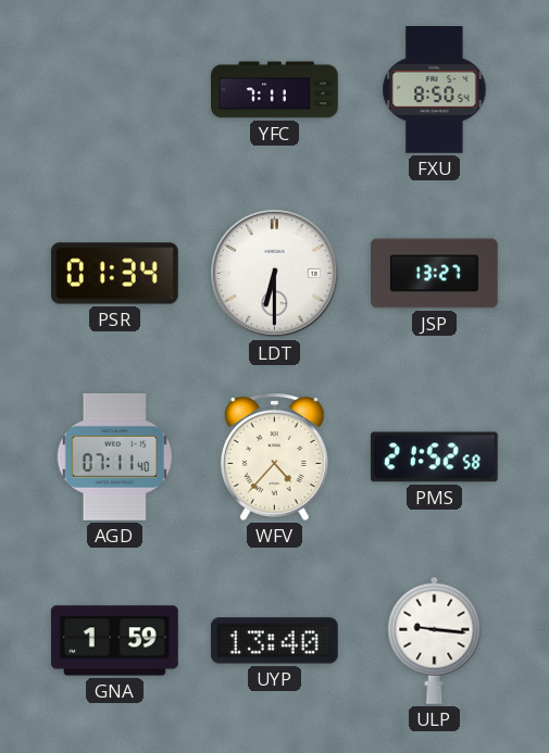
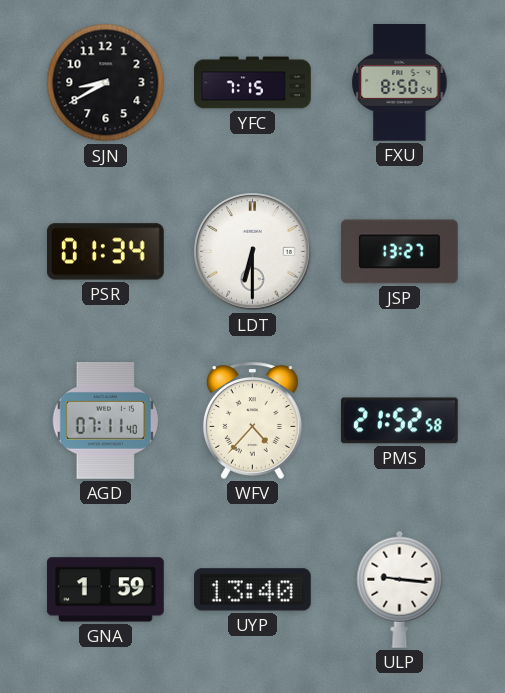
SJN: none -> 8:40 (106, 83)
YFC: 7:11 -> 7:15 (253, 83)
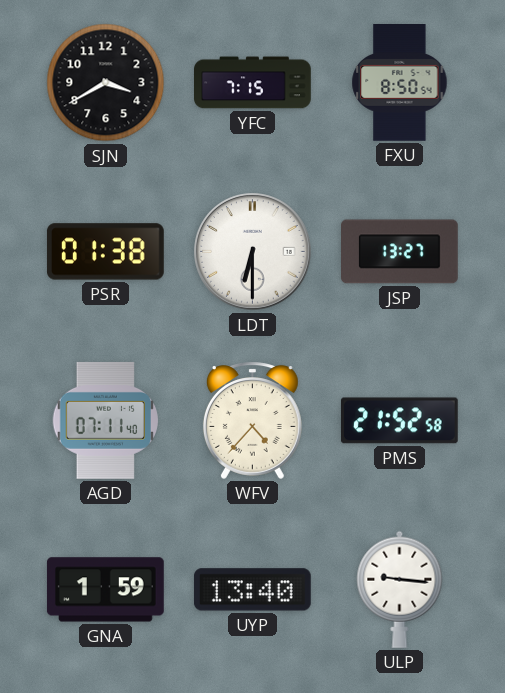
SJN: 8:40 -> 3:40 (106, 83)
PSR: 01:34 -> 01:38 (106, 252)
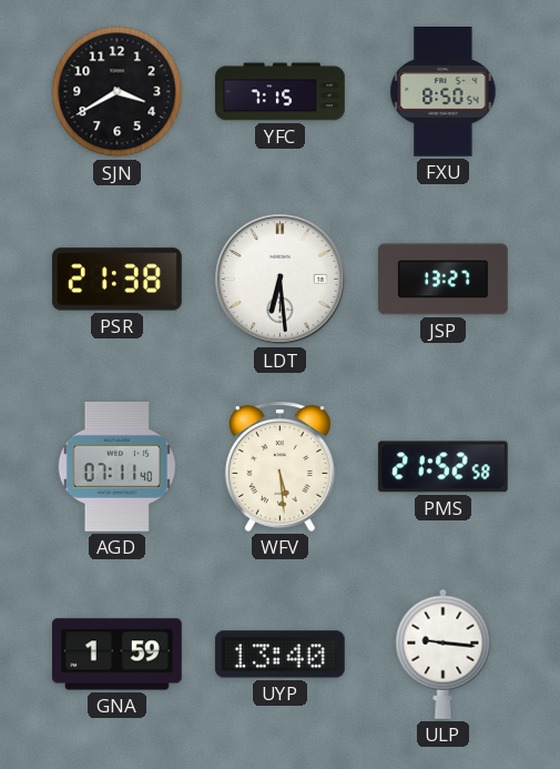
PSR: 01:38 -> 21:38 (118, 280)
LDT: 6:30 -> 6:29 (281, 280)
WFV: 4:37 -> 5:29 (279, 466)
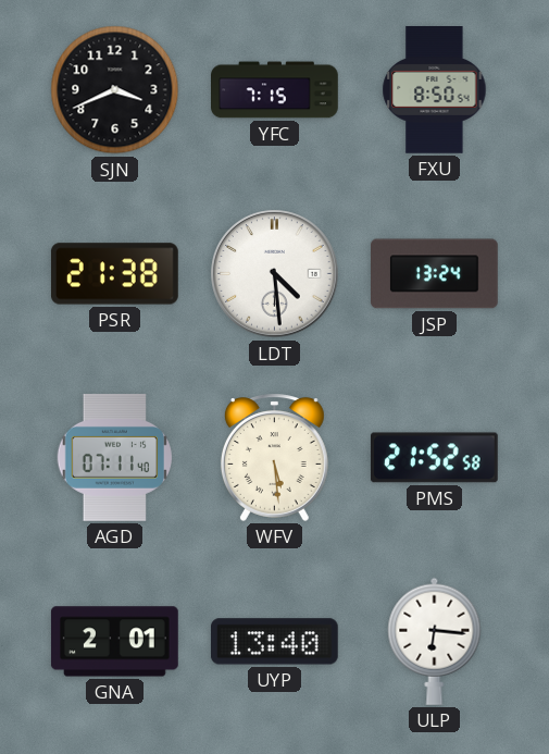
SJN: 3:40 -> 3:41 (115, 90)
LDT: 6:29 -> 4:29 (275, 274)
JSP: 13:27 -> 13:24 (435, 274)
GNA: 1:59 -> 2:01 (115, 642)
ULP: 9:16 -> 6:16 (435, 641)
